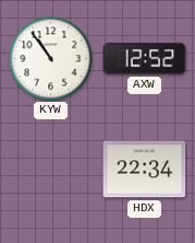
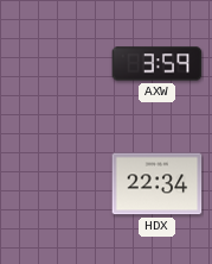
KYW: 10:54 -> none (51, 59)
AXW: 12:52 -> 3:59 (158, 64)
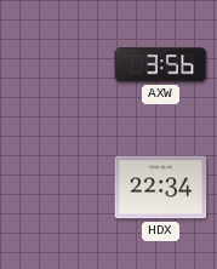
AXW: 3:59 -> 3:56 (161, 65)
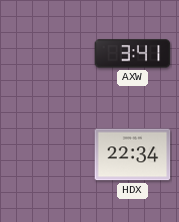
AXW: 3:56 -> 3:41 (133, 54)
